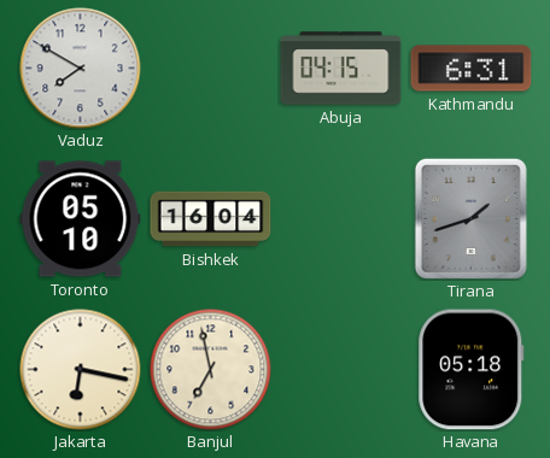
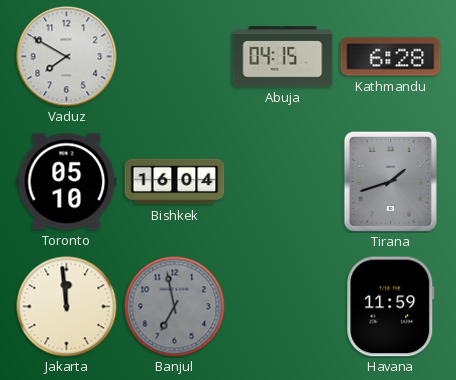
Kathmandu: 6:31 -> 6:28 (391, 57)
Jakarta: 6:17 -> 11:59 (67, 307)
Banjul dial: cream -> grey (175, 307)
Havana: 05:18 -> 11:59 (391, 307)
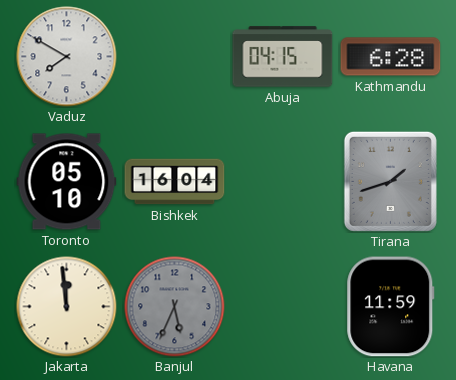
Banjul: 6:58 -> 5:34 (175, 307)
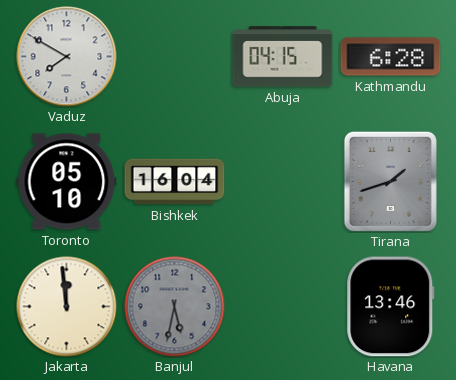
Banjul: 5:34 -> 5:32 (175, 307)
Havana: 11:59 -> 13:46 (391, 307)
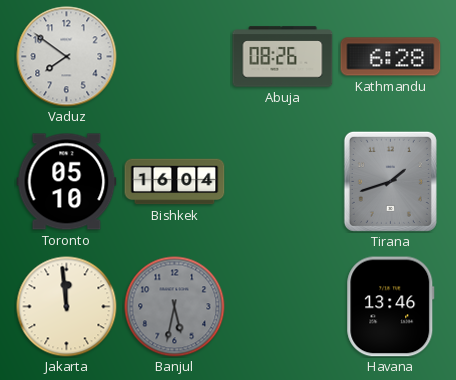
Vaduz: 7:50 -> 7:51 (67, 57)
Abuja: 04:15 -> 08:26 (283, 57)
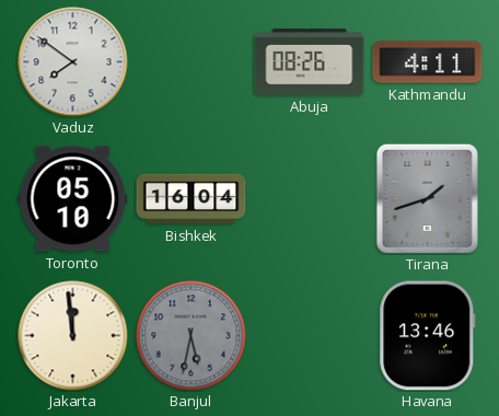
Kathmandu: 6:28 -> 4:11 (428, 62)
